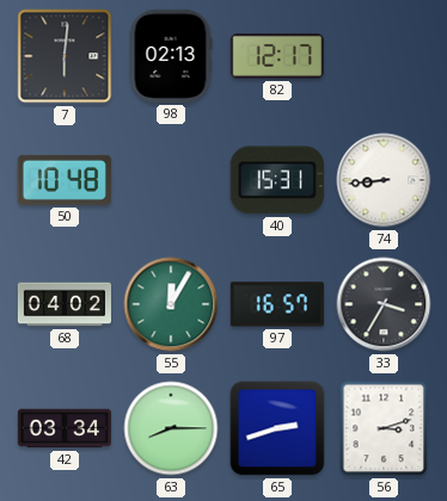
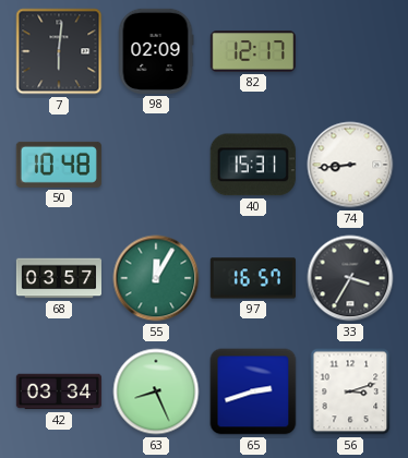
98: 02:13 -> 02:09 (156, 51)
68: 04:02 -> 03:57 (58, 278)
63: 8:15 -> 8:26 (156, 391)
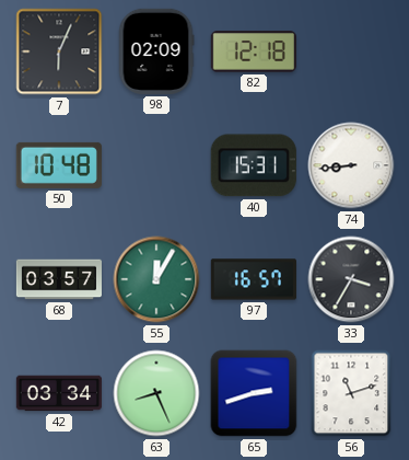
7: 6:01 -> 6:04 (59, 51)
82: 12:17 -> 12:18 (254, 51)
56: 3:12 -> 11:12 (351, 393)
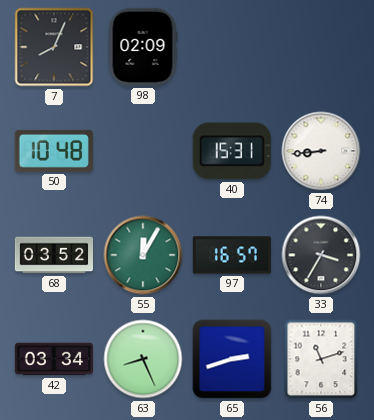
7: 6:04 -> 8:04 (54, 47)
82: 12:18 -> none (254, 51)
68: 03:57 -> 03:52 (53, 255)
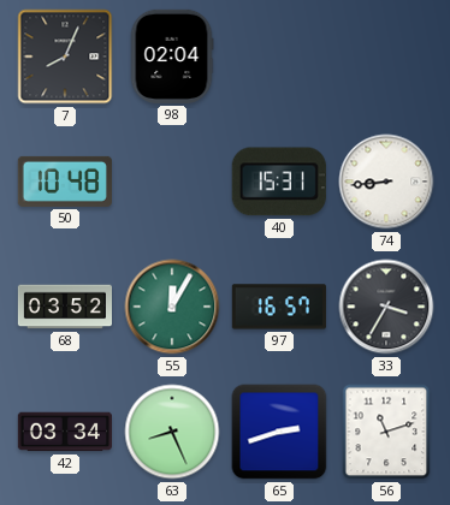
98: 02:09 -> 02:04 (172, 57)
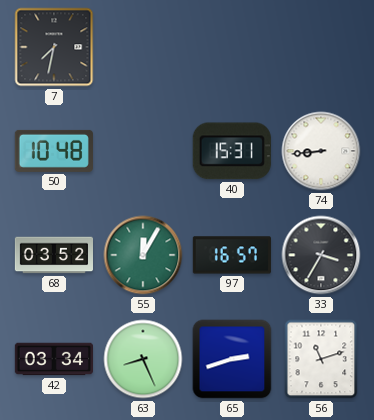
7: 8:04 -> 7:32 (54, 47)
98: 02:04 -> none (172, 57)
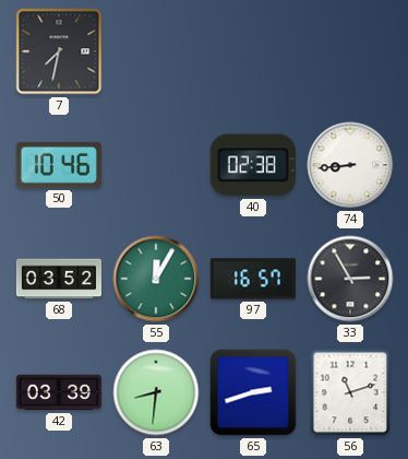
50: 10:48 -> 10:46 (59, 165)
40: 15:31 -> 02:38 (253, 165)
33: 3:35 -> 2:55 (350, 279)
42: 03:34 -> 03:39 (58, 392)
63: 8:26 -> 8:31 (156, 392)
